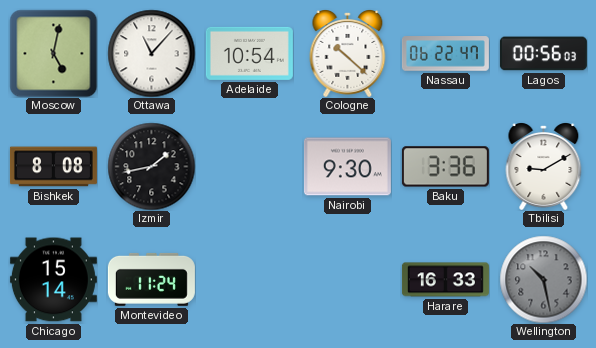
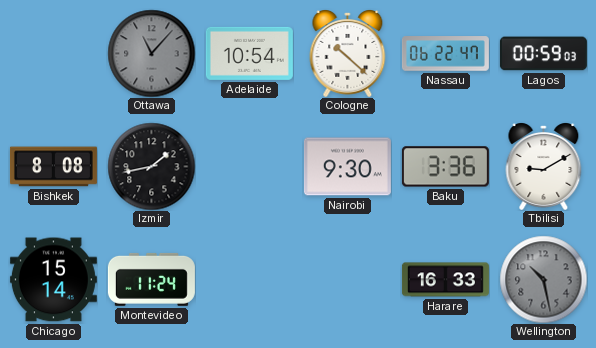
Moscow: 5:02 -> none (53, 53)
Ottawa dial: white -> grey (151, 53)
Lagos: 00:56 -> 00:59 (543, 54)
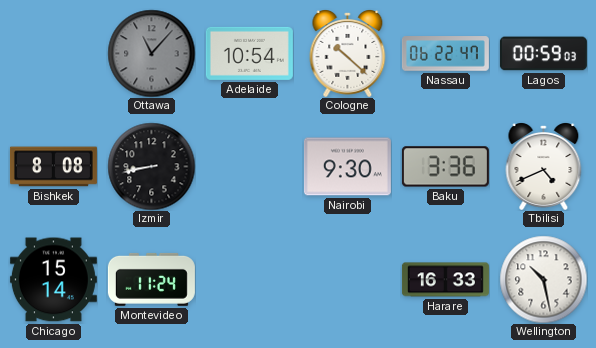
Izmir: 1:43 -> 8:43 (151, 166)
Tbilisi: 9:10 -> 4:41 (544, 167)
Wellington dial: grey -> white (543, 279)
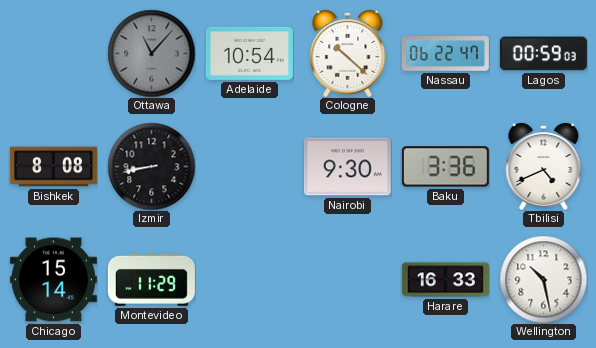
Montevideo: 11:24 -> 11:29 (151, 279)
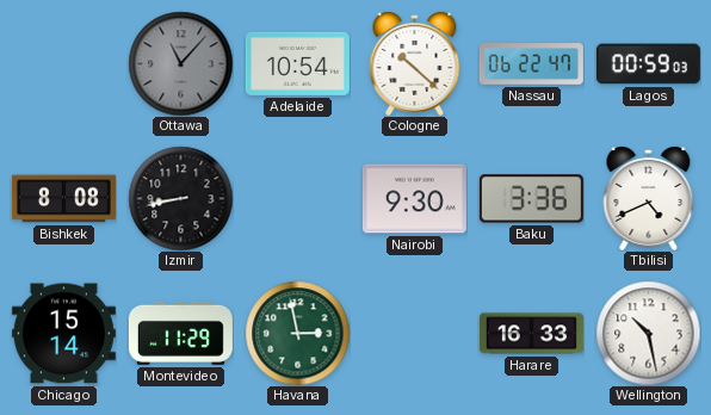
Havana: none -> 2:58 (297, 333)
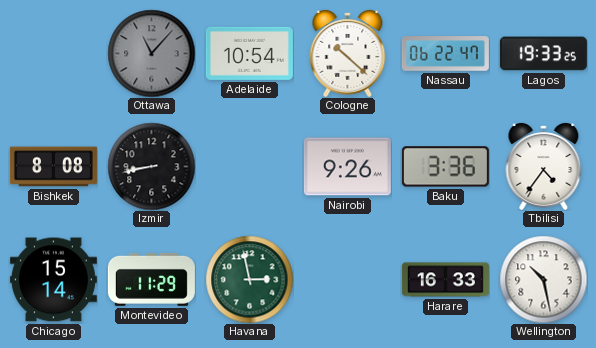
Lagos: 00:59 -> 19:33 (543, 54)
Nairobi: 9:30 -> 9:26 (347, 167)
Tbilisi: 4:41 -> 4:36 (544, 167)
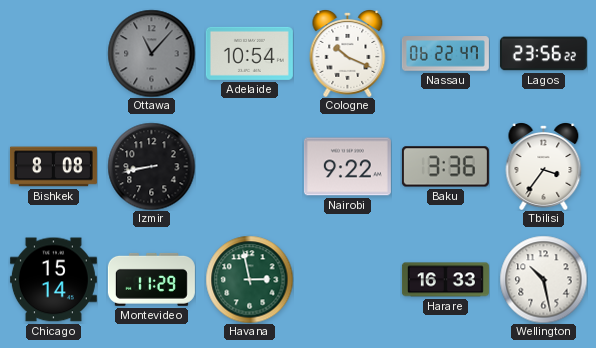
Cologne: 10:22 -> 10:19 (348, 54)
Lagos: 19:33 -> 23:56 (543, 54)
Nairobi: 9:26 -> 9:22 (347, 167)
Tbilisi: 4:36 -> 3:36 (544, 167)
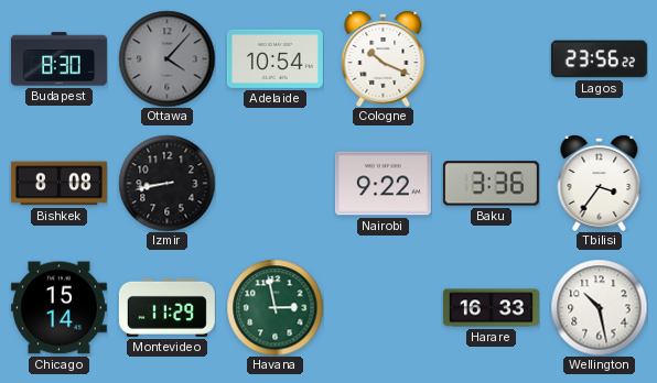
Budapest: none -> 8:30 (58, 59)
Ottawa: 11:07 -> 4:07 (166, 58)
Nassau: 06:22 -> none (445, 54)
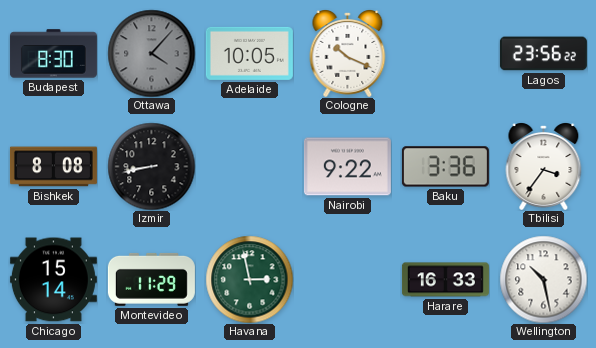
Adelaide: 10:54 -> 10:05 (249, 53)
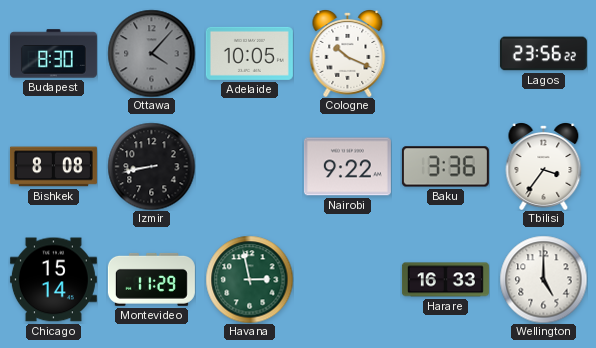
Wellington: 10:28 -> 5:00 (543, 279)
